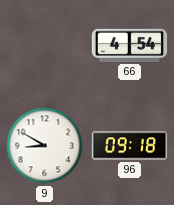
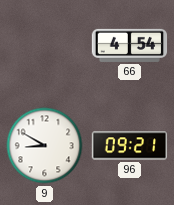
96: 09:18 -> 09:21 (130, 146)
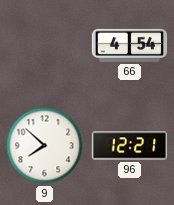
9: 8:50 -> 7:52 (45, 146)
96: 09:21 -> 12:21 (130, 146)
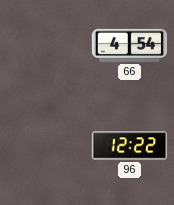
9: 7:52 -> none (45, 146)
96: 12:21 -> 12:22 (130, 146)
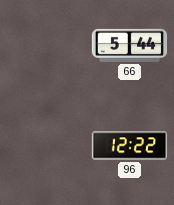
66: 4:54 -> 5:44 (130, 45)
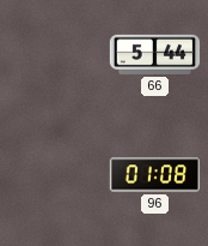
96: 12:22 -> 01:08 (155, 175)
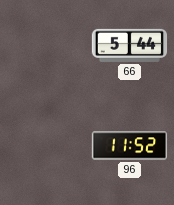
96: 01:08 -> 11:52 (130, 146)
